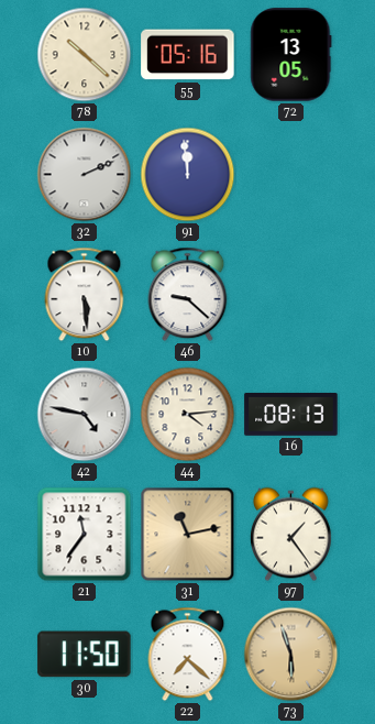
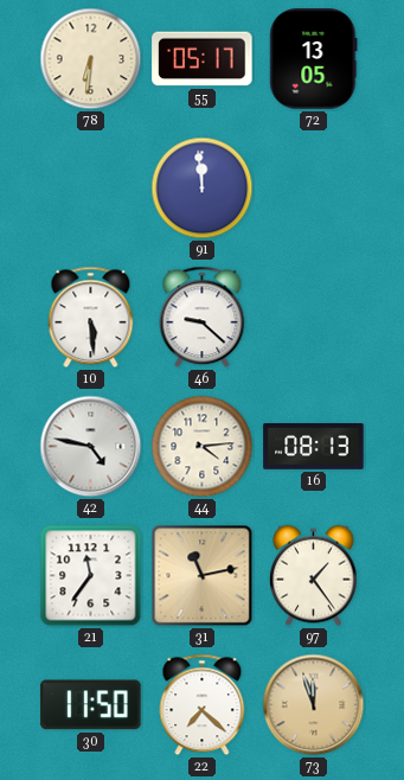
78: 10:22 -> 6:31 (91, 59)
55: 05:16 -> 05:17 (203, 59)
32: 2:11 -> none (85, 175)
73: 5:57 -> 11:57 (314, 705)
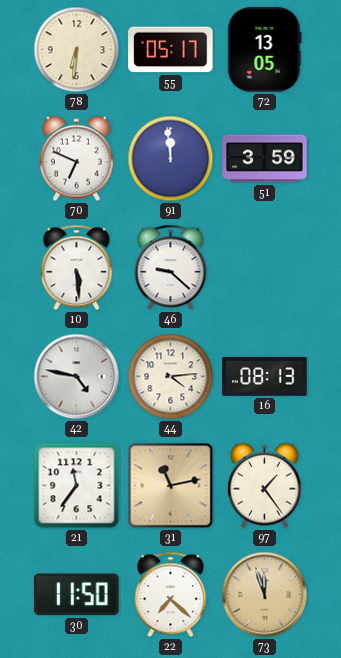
70: none -> 6:49 (77, 159)
51: none -> 3:59 (265, 159)
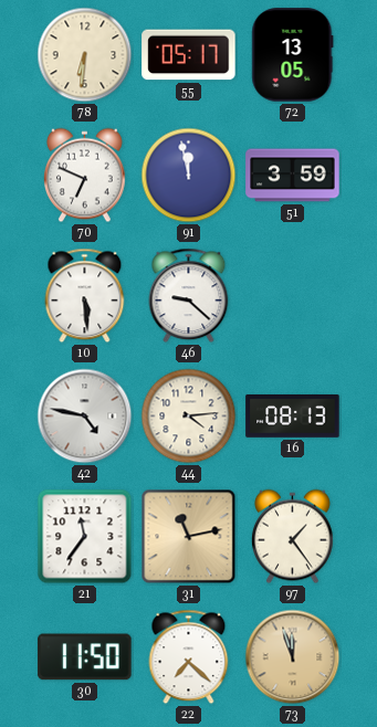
91: 11:59 -> 11:58 (189, 176)
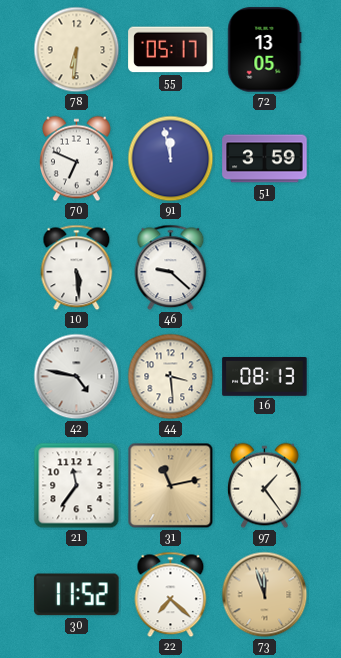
44: 4:14 -> 3:29 (171, 377)
30: 11:50 -> 11:52 (77, 595)
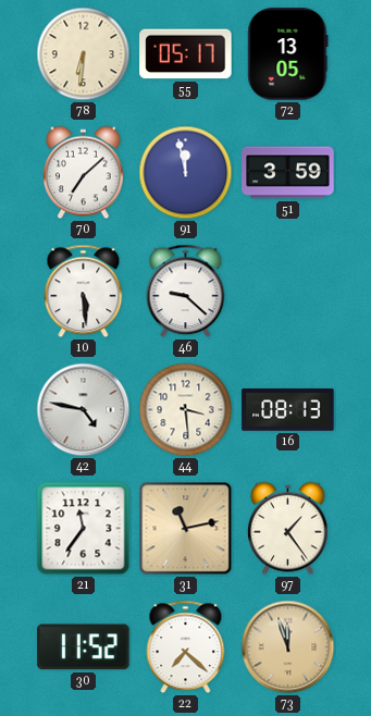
70: 6:49 -> 7:08 (84, 173)
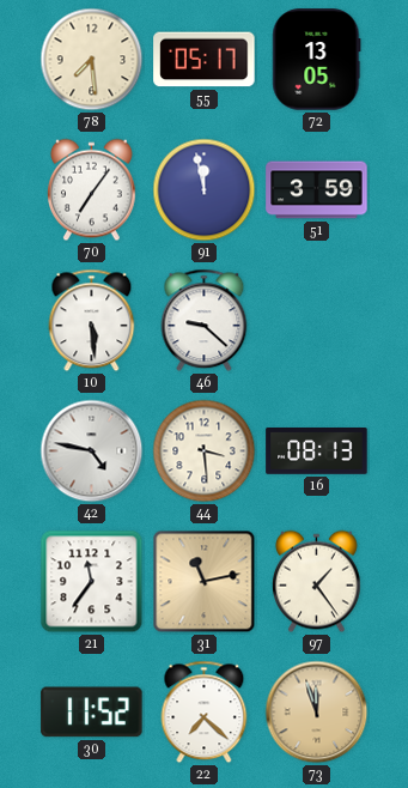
78: 6:31 -> 7:29 (92, 60)
70: 7:08 -> 7:06 (92, 190)
